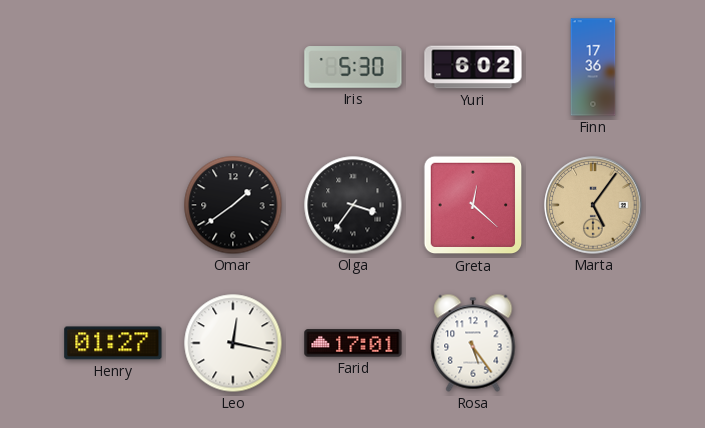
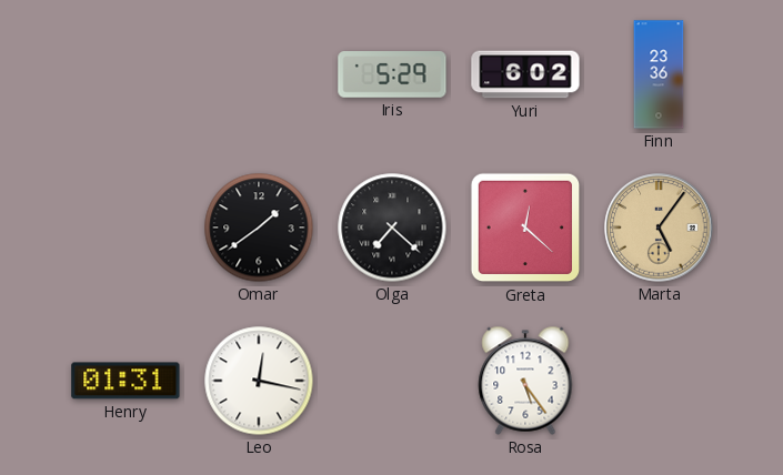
Iris: 5:30 -> 5:29 (392, 74)
Finn: 17:36 -> 23:36 (659, 74)
Olga: 3:36 -> 7:22 (392, 228)
Henry: 01:27 -> 01:31 (126, 381)
Farid: 17:01 -> none (353, 343)
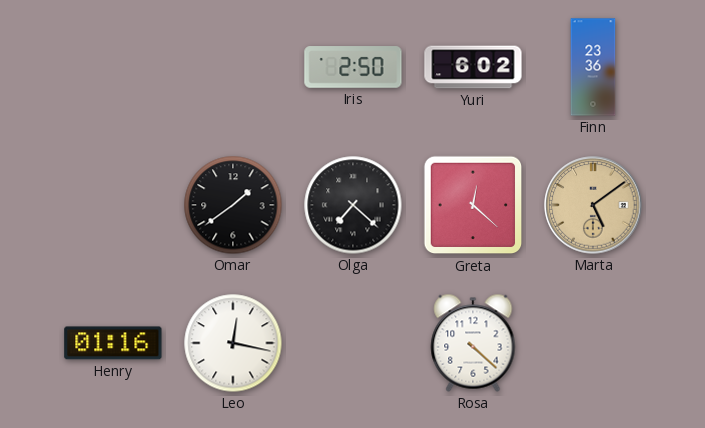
Iris: 5:29 -> 2:50 (353, 67)
Marta: 5:06 -> 5:09 (593, 205)
Henry: 01:31 -> 01:16 (113, 343)
Rosa: 5:24 -> 4:22 (473, 343)
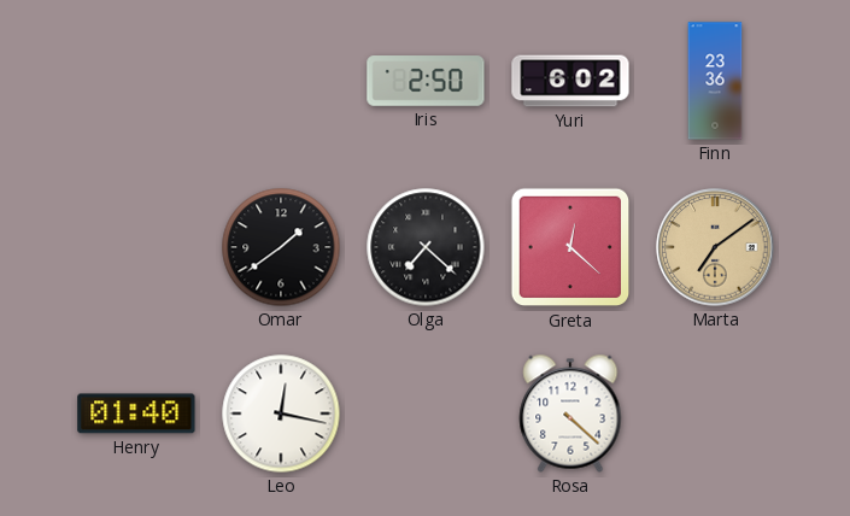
Marta: 5:09 -> 7:09 (715, 247)
Henry: 01:16 -> 01:40 (136, 414)
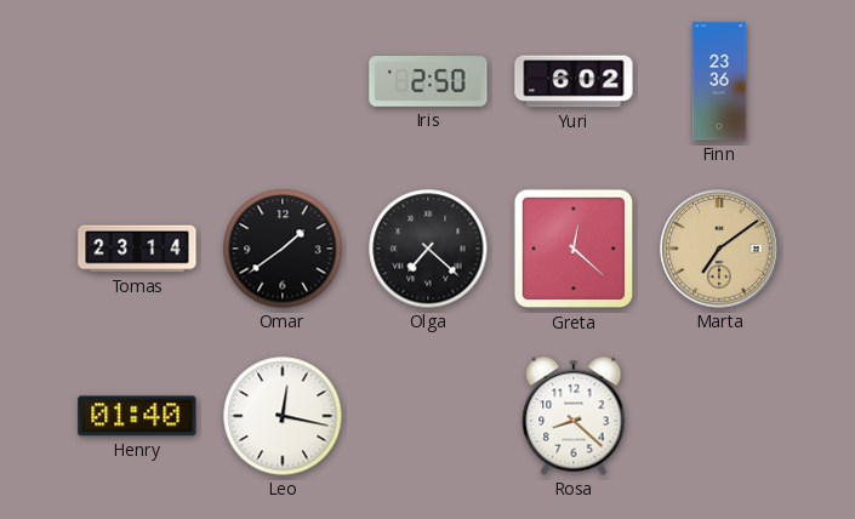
Tomas: none -> 23:14 (137, 249)
Rosa: 4:22 -> 8:22 (574, 416)
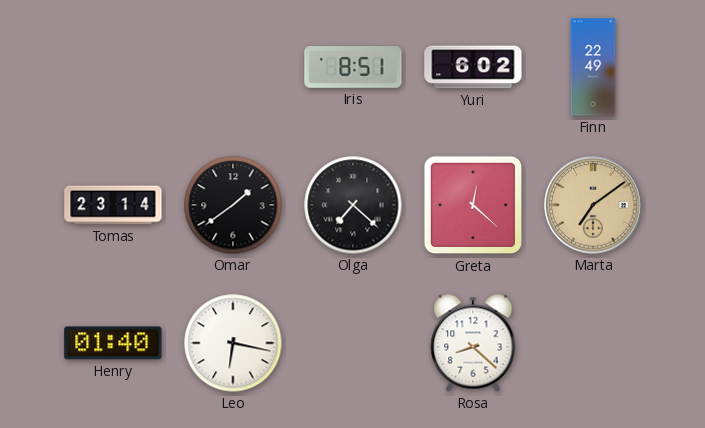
Iris: 2:50 -> 8:51 (353, 67)
Finn: 23:36 -> 22:49 (593, 67)
Leo: 12:17 -> 6:17 (233, 343)
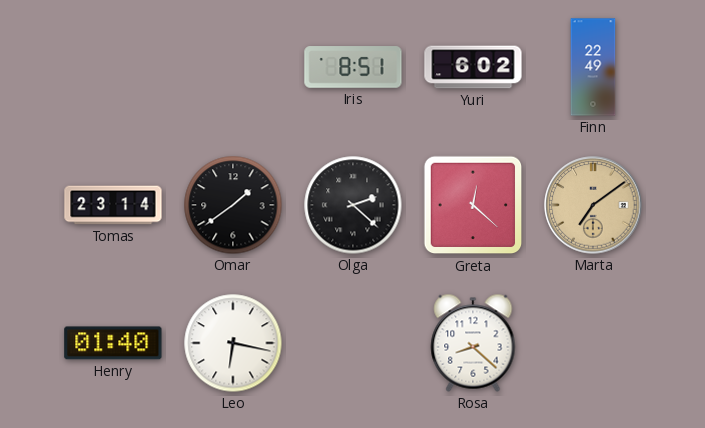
Olga: 7:22 -> 2:22 (353, 205)
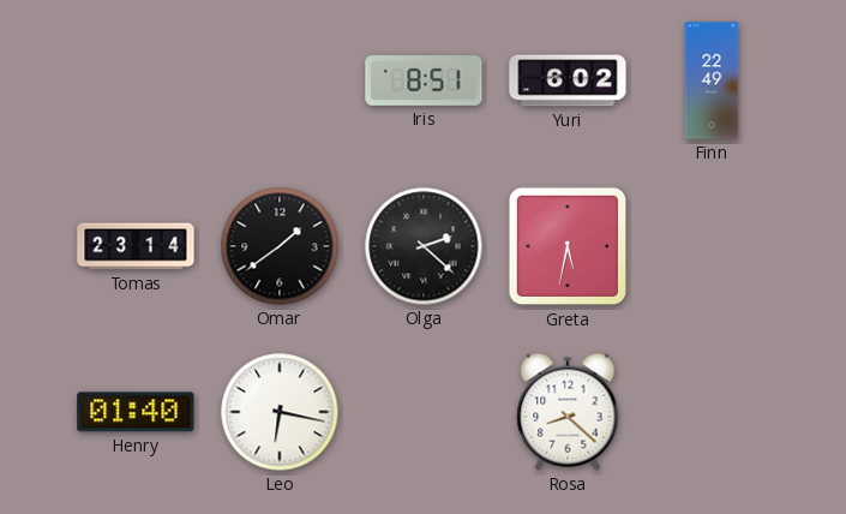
Greta: 12:22 -> 5:32 (568, 246)
Marta: 7:09 -> none (593, 205)
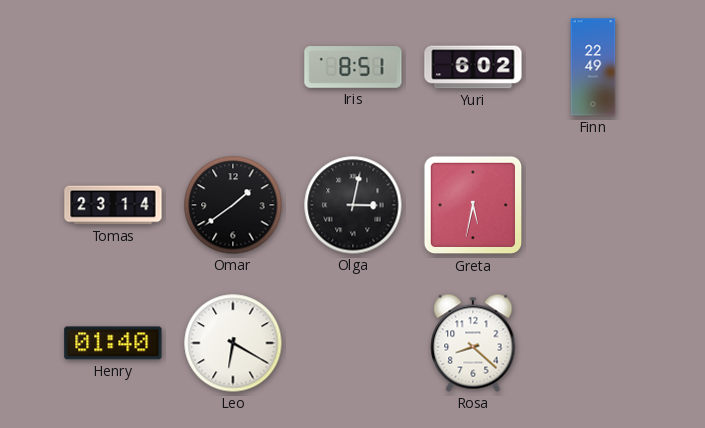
Olga: 2:22 -> 3:02 (353, 205)
Leo: 6:17 -> 6:20 (233, 343)
